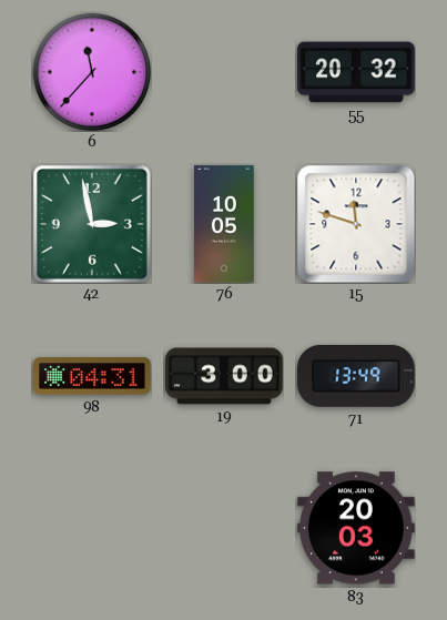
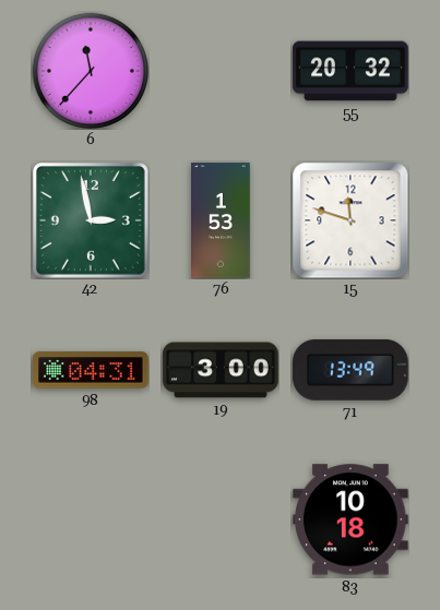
76: 10:05 -> 1:53 (222, 220)
83: 20:03 -> 10:18 (350, 519)
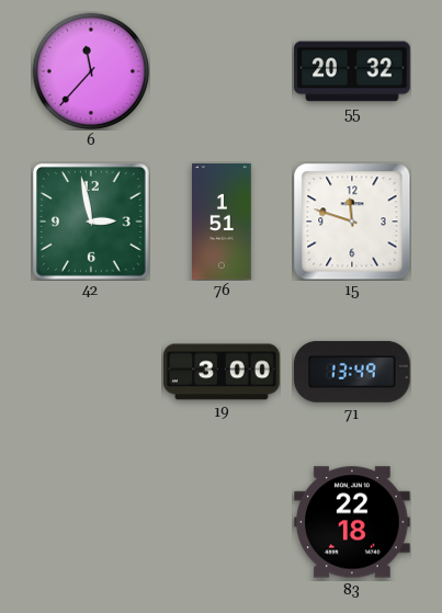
76: 1:53 -> 1:51 (223, 222)
98: 04:31 -> none (91, 370)
83: 10:18 -> 22:18 (352, 522)
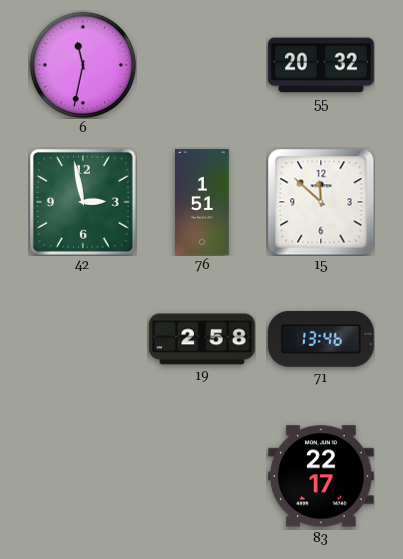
6: 11:37 -> 11:32 (83, 65)
15: 11:48 -> 11:52 (321, 202)
19: 3:00 -> 2:58 (202, 339)
71: 13:49 -> 13:46 (321, 339)
83: 22:18 -> 22:17 (321, 476)
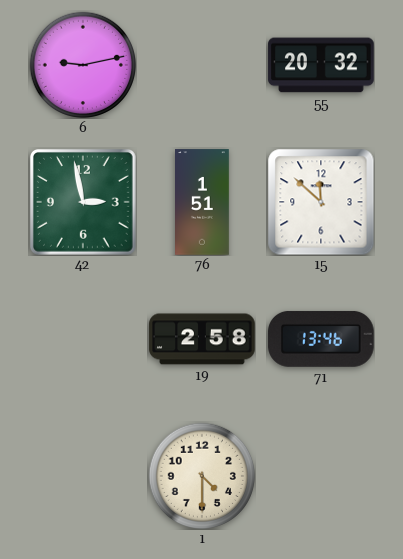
6: 11:32 -> 9:13 (83, 65)
1: none -> 4:30 (202, 476)
83: 22:17 -> none (321, 476)
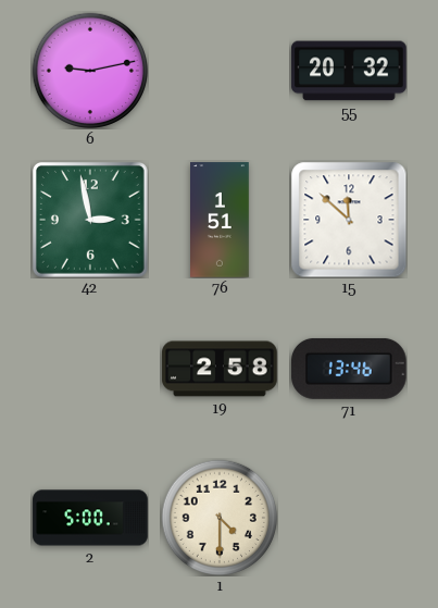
2: none -> 5:00 (90, 518)
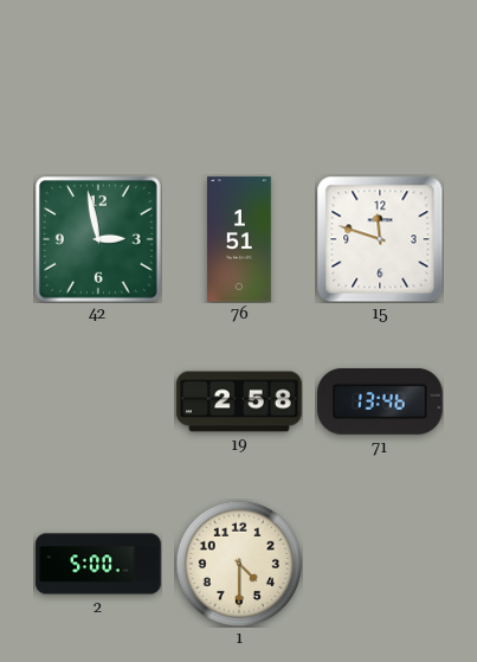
6: 9:13 -> none (90, 71)
55: 20:32 -> none (349, 71)
15: 11:52 -> 11:48 (380, 239)
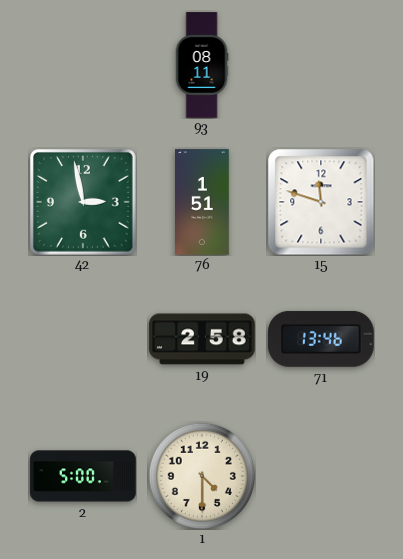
93: none -> 08:11 (202, 65)
